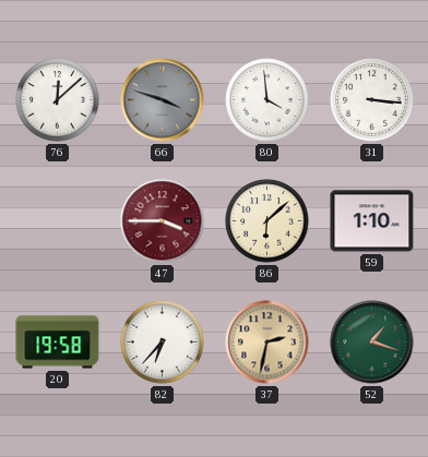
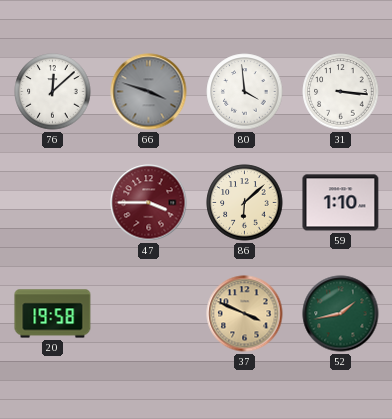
82: 6:37 -> none (163, 342)
37: 2:32 -> 3:49 (245, 314)
52: 1:18 -> 1:43 (341, 314)
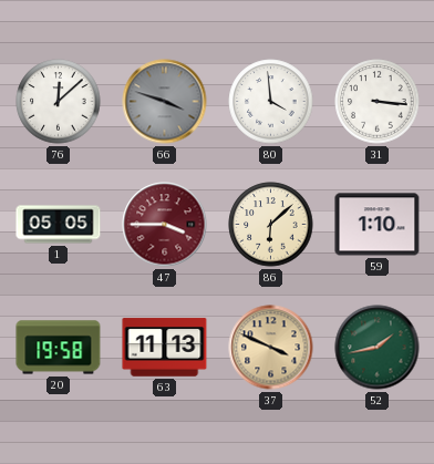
1: none -> 05:05 (59, 225)
63: none -> 11:13 (165, 348)
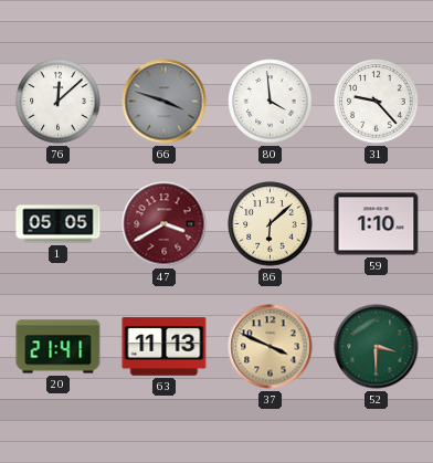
31: 3:16 -> 9:23 (377, 102)
47: 3:45 -> 3:40 (165, 224)
20: 19:58 -> 21:41 (59, 347)
52: 1:43 -> 3:30 (377, 347)
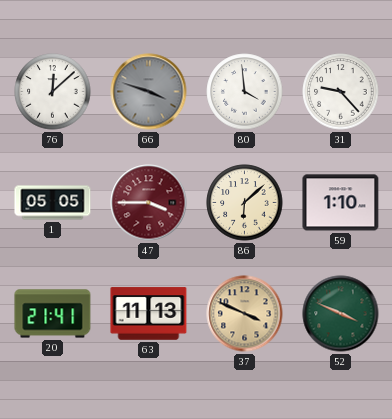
47: 3:40 -> 3:45 (149, 203)
52: 3:30 -> 3:49 (341, 314)
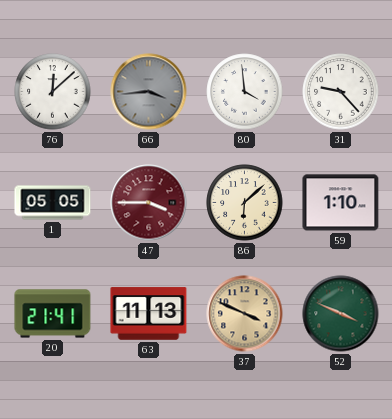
66: 3:48 -> 3:44 (149, 92)
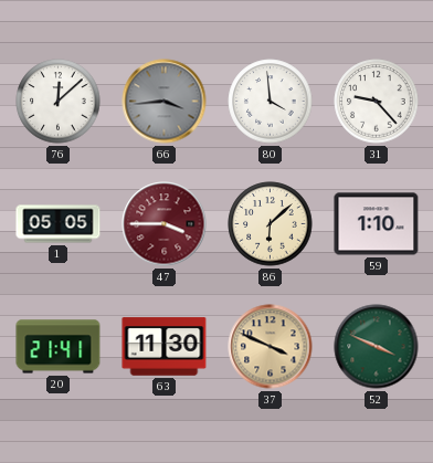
63: 11:13 -> 11:30 (165, 347)
